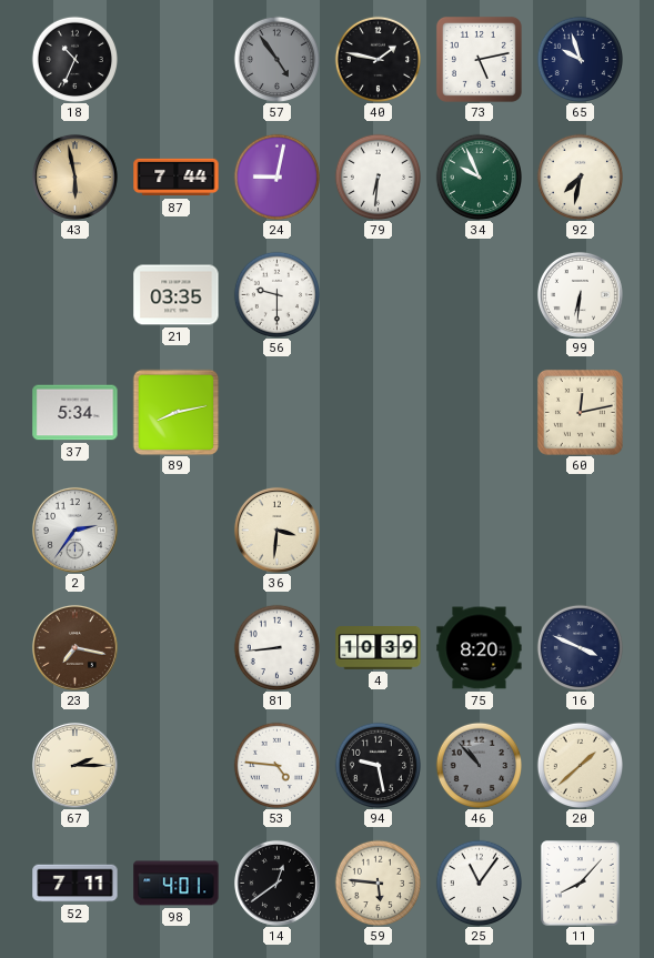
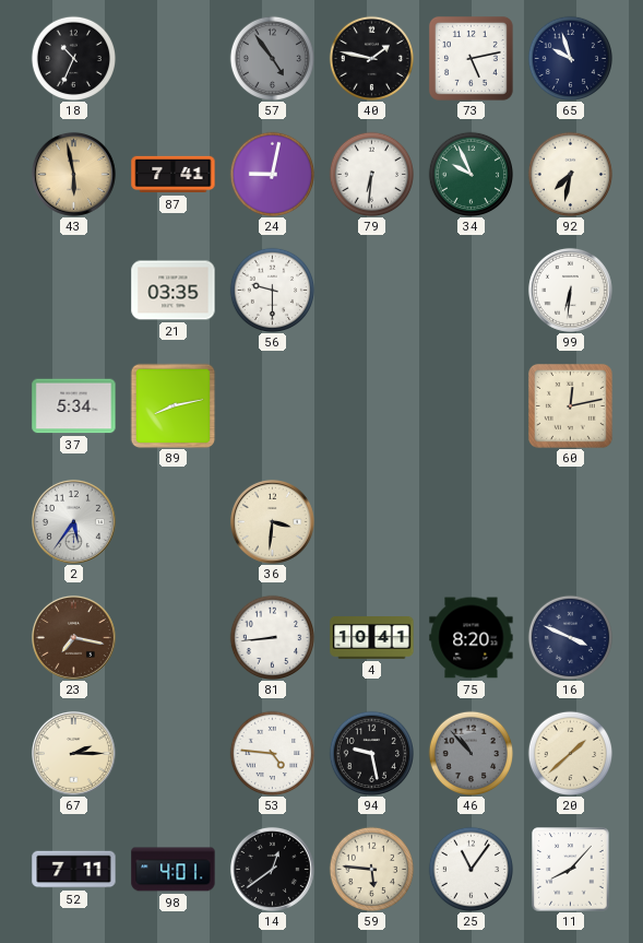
87: 7:44 -> 7:41 (174, 175)
2: 2:36 -> 5:36 (73, 521)
4: 10:39 -> 10:41 (372, 638)
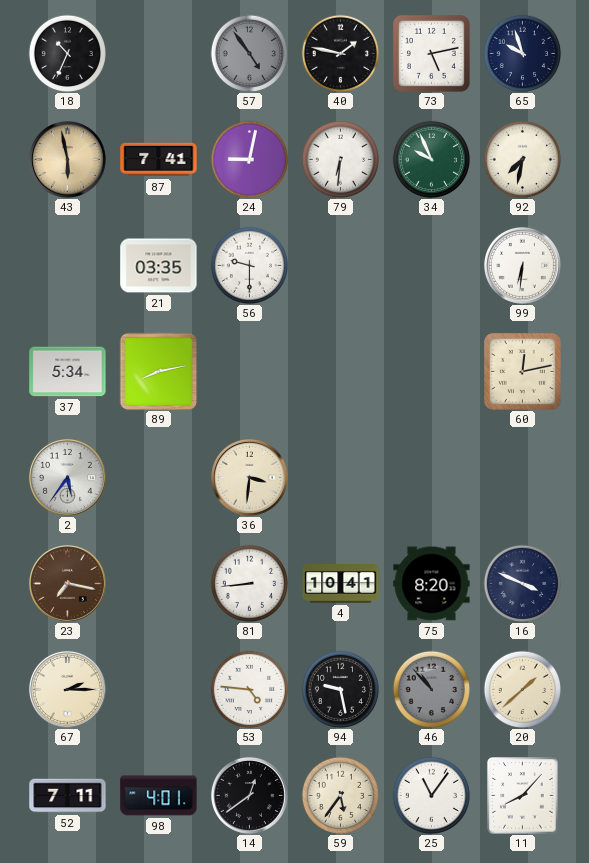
59: 5:46 -> 5:36 (340, 795)
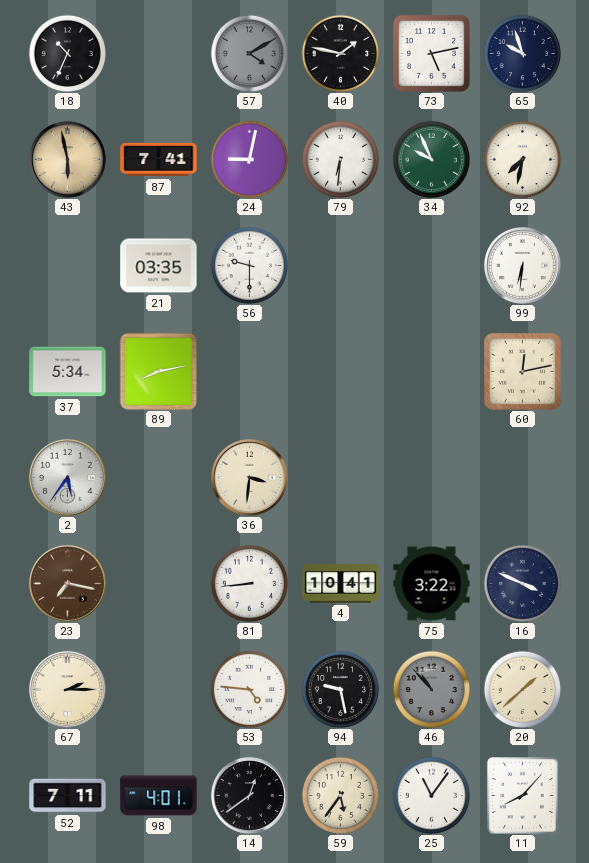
57: 4:54 -> 4:10 (249, 53)
75: 8:20 -> 3:22 (432, 584)
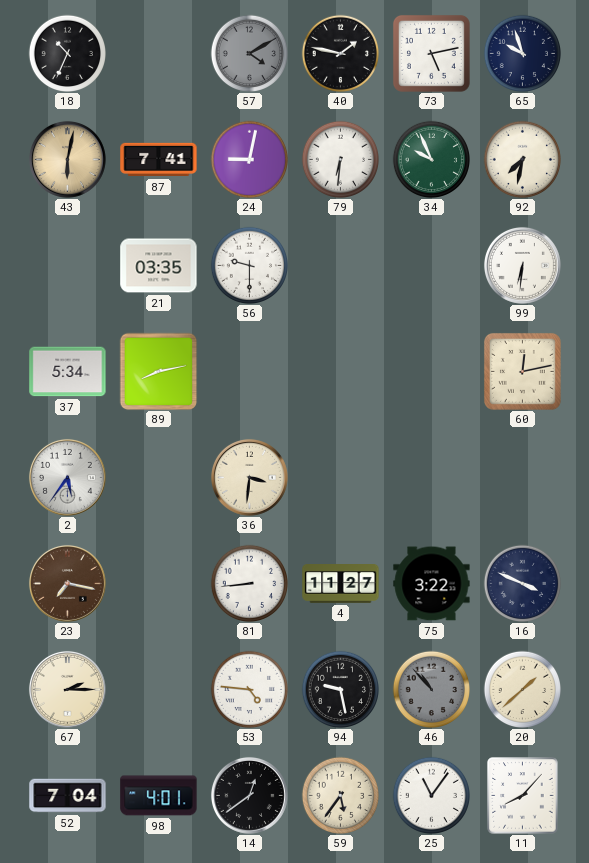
43: 5:58 -> 6:02 (67, 159)
4: 10:41 -> 11:27 (341, 584)
52: 7:11 -> 7:04 (68, 796)
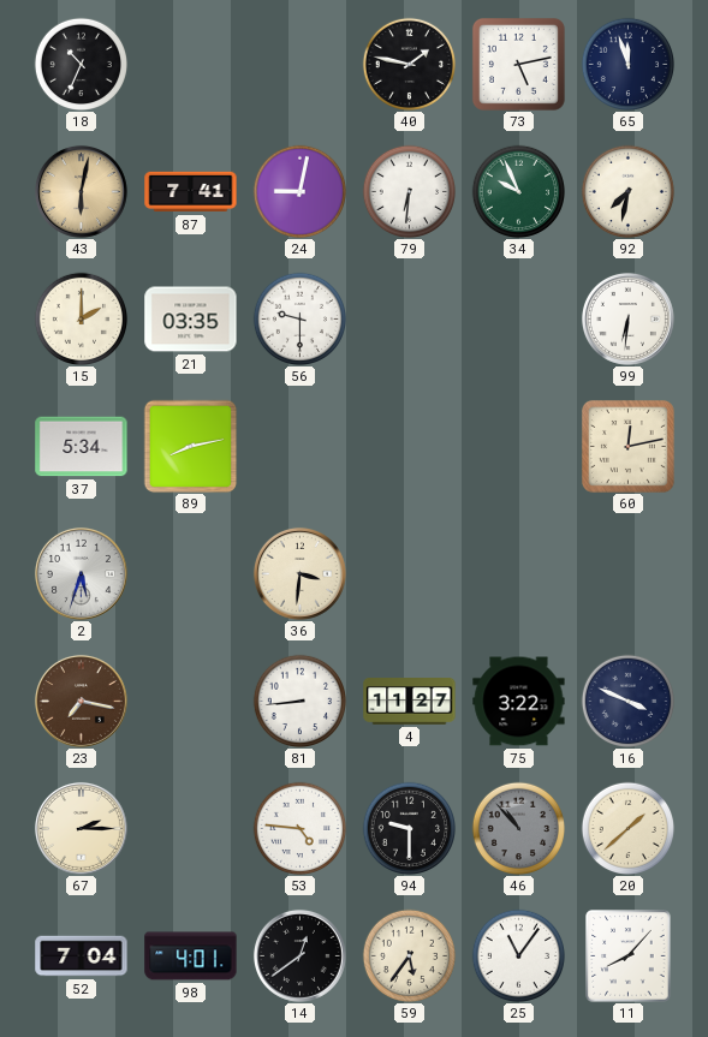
57: 4:10 -> none (249, 53)
65: 9:57 -> 11:57 (627, 64)
15: none -> 2:00 (81, 318)
2: 5:36 -> 5:33 (81, 573)
94: 9:28 -> 9:30 (409, 828)
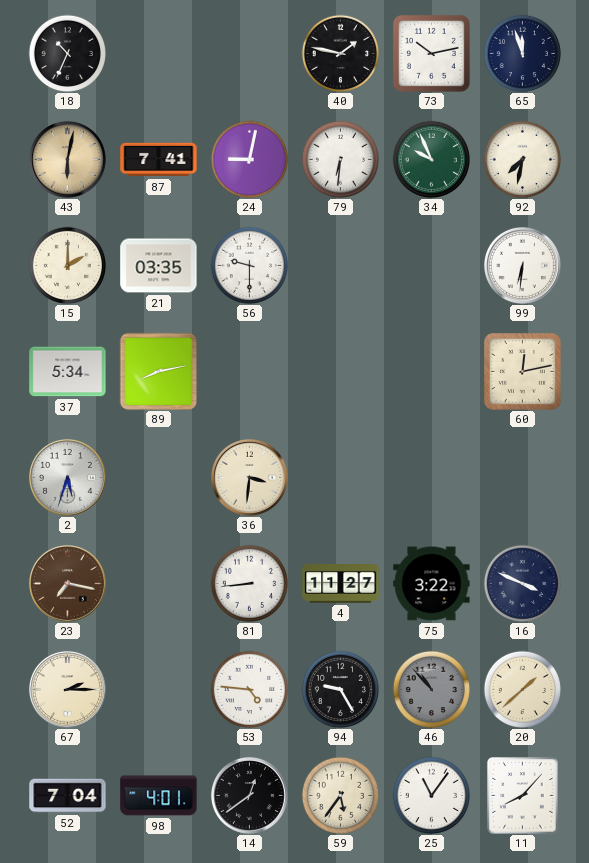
73: 5:13 -> 10:13 (431, 53)
94: 9:30 -> 9:25 (340, 689)
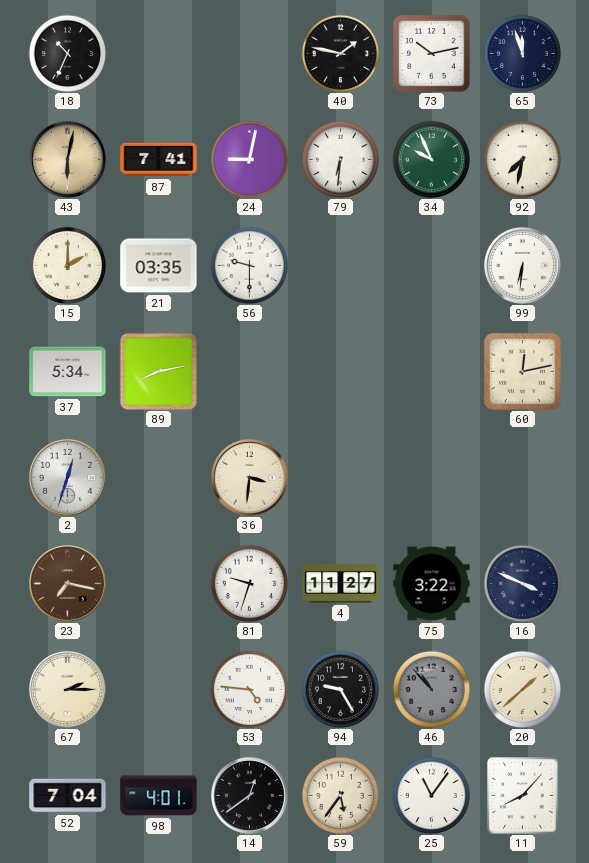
2: 5:33 -> 12:33 (67, 477)
81: 8:44 -> 9:33 (249, 583)
